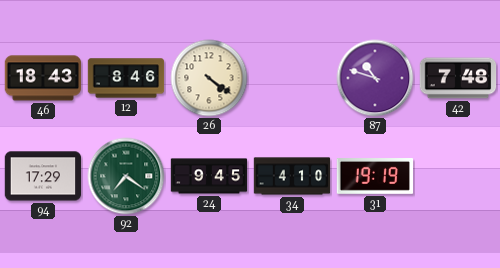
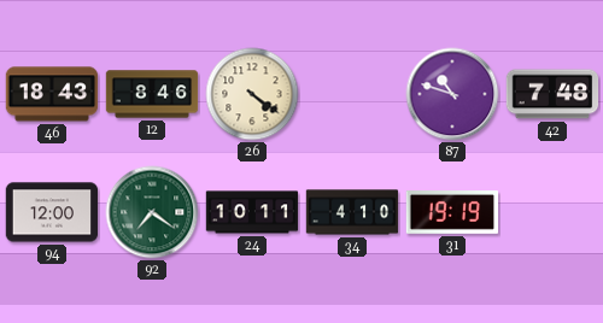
94: 17:29 -> 12:00 (52, 212)
24: 9:45 -> 10:11 (252, 212)
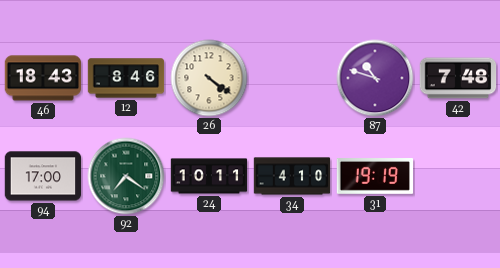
94: 12:00 -> 17:00 (43, 176)
